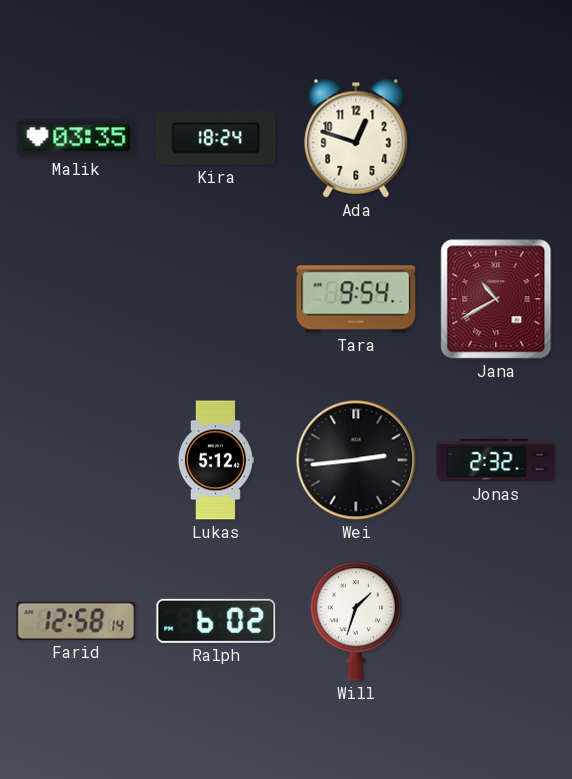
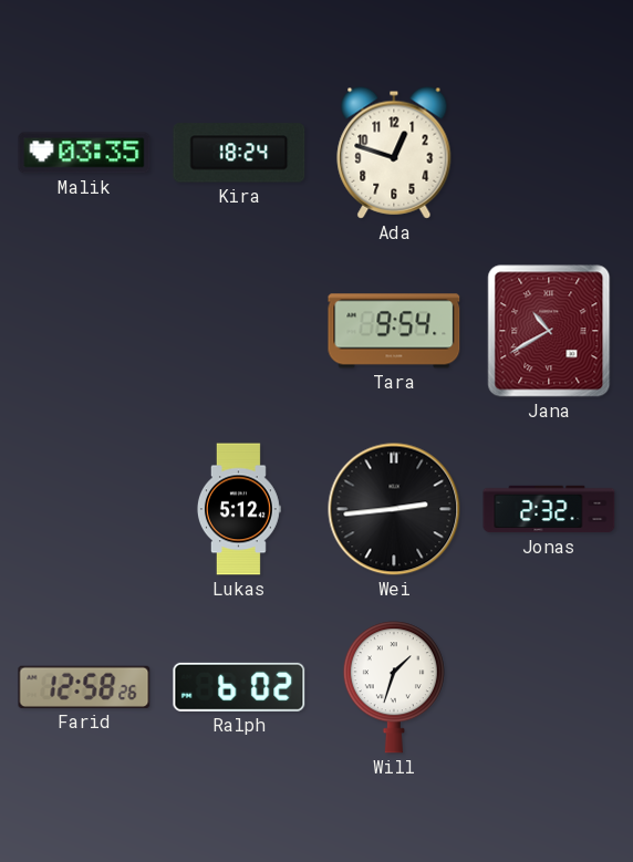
Farid: 12:58:14 -> 12:58:26 (84, 687)
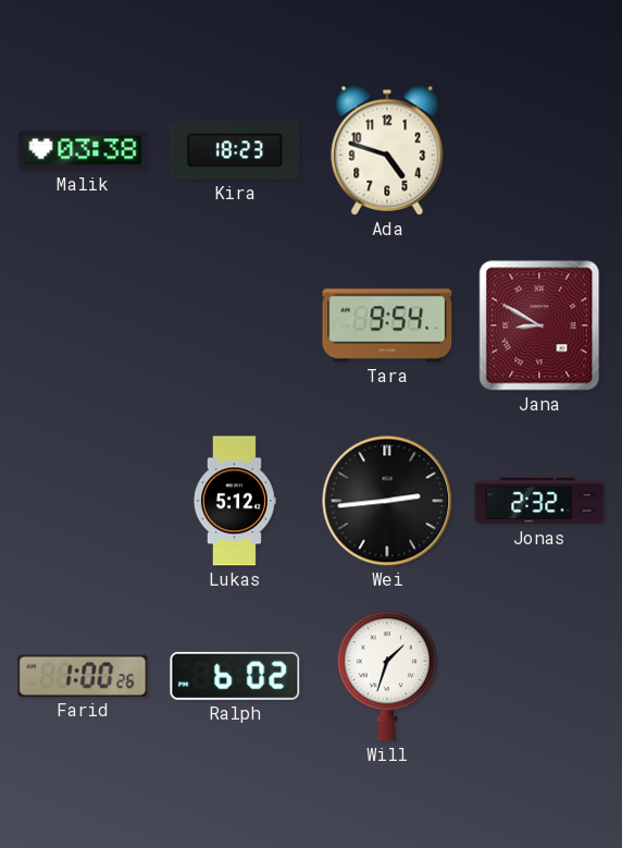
Malik: 03:35 -> 03:38 (83, 150)
Kira: 18:24 -> 18:23 (235, 150)
Ada: 12:48 -> 4:48 (387, 150)
Jana: 10:40 -> 8:50 (539, 325)
Farid: 12:58 -> 1:00 (83, 676)
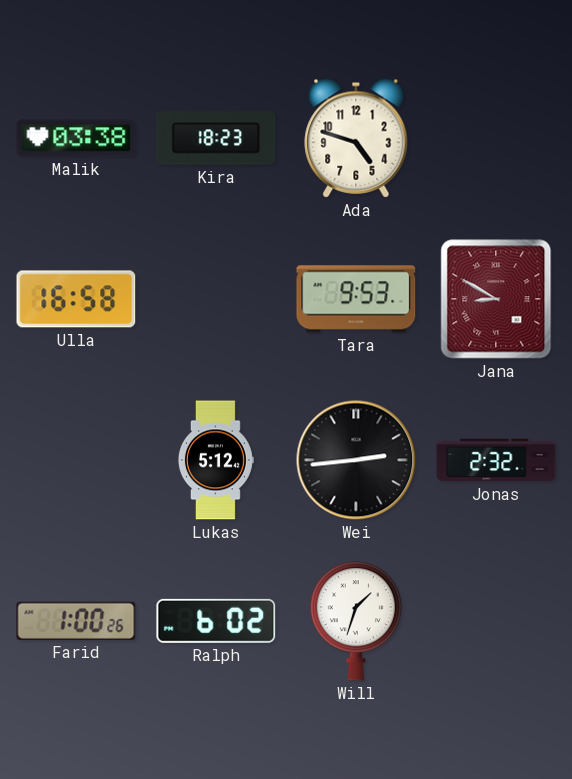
Ulla: none -> 16:58 (76, 299)
Tara: 9:54 -> 9:53 (356, 299)
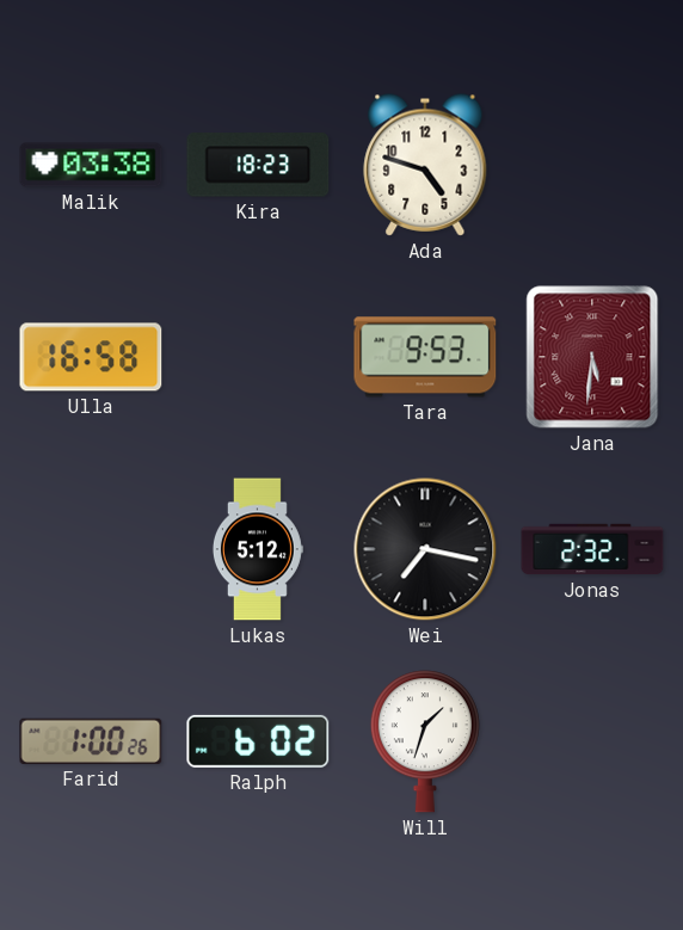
Jana: 8:50 -> 5:31 (592, 357)
Wei: 2:44 -> 7:17 (425, 549)
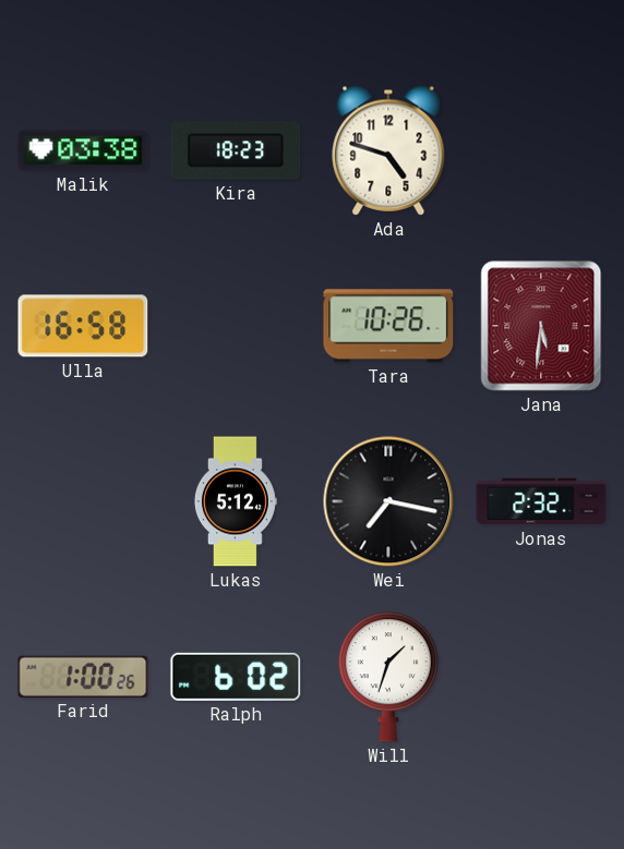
Tara: 9:53 -> 10:26 (388, 326)
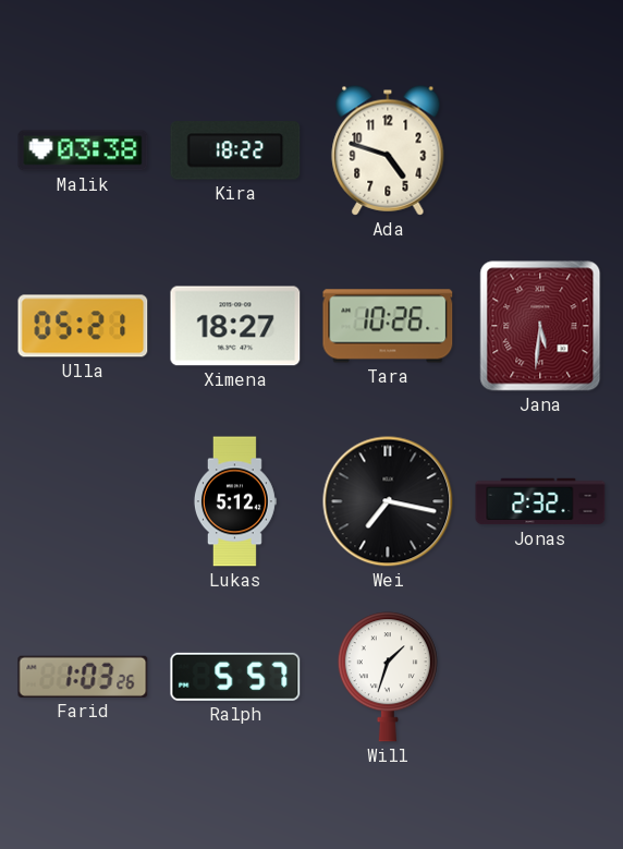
Kira: 18:23 -> 18:22 (235, 150)
Ulla: 16:58 -> 05:21 (83, 326)
Ximena: none -> 18:27 (235, 326)
Farid: 1:00 -> 1:03 (83, 677)
Ralph: 6:02 -> 5:57 (235, 677)
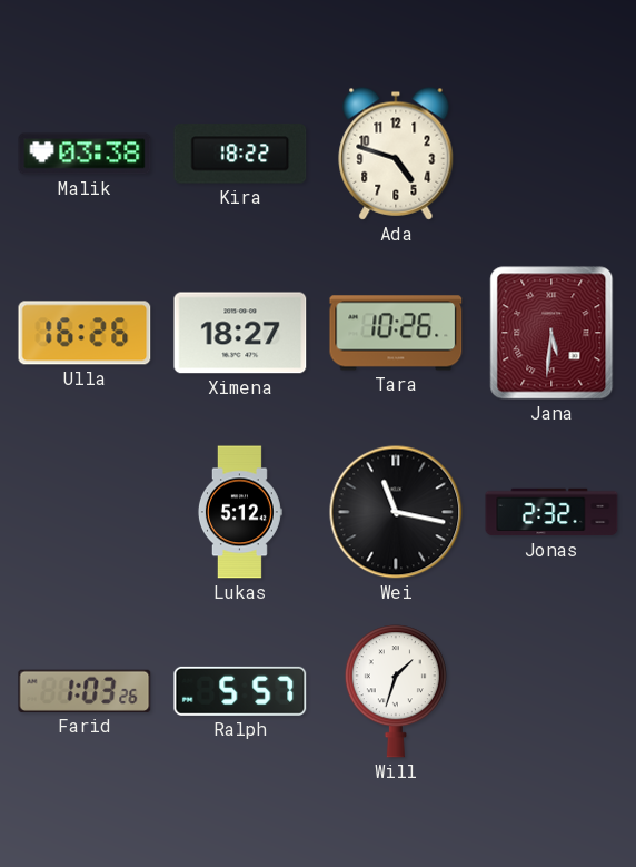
Ulla: 05:21 -> 16:26 (85, 333)
Wei: 7:17 -> 11:17 (396, 512)
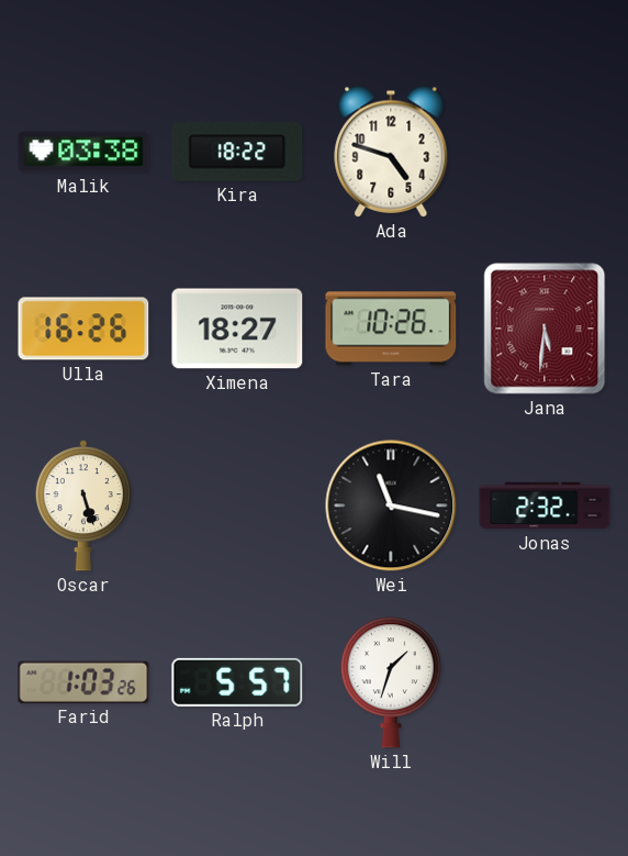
Oscar: none -> 5:27 (83, 505)
Lukas: 5:12 -> none (239, 512)
